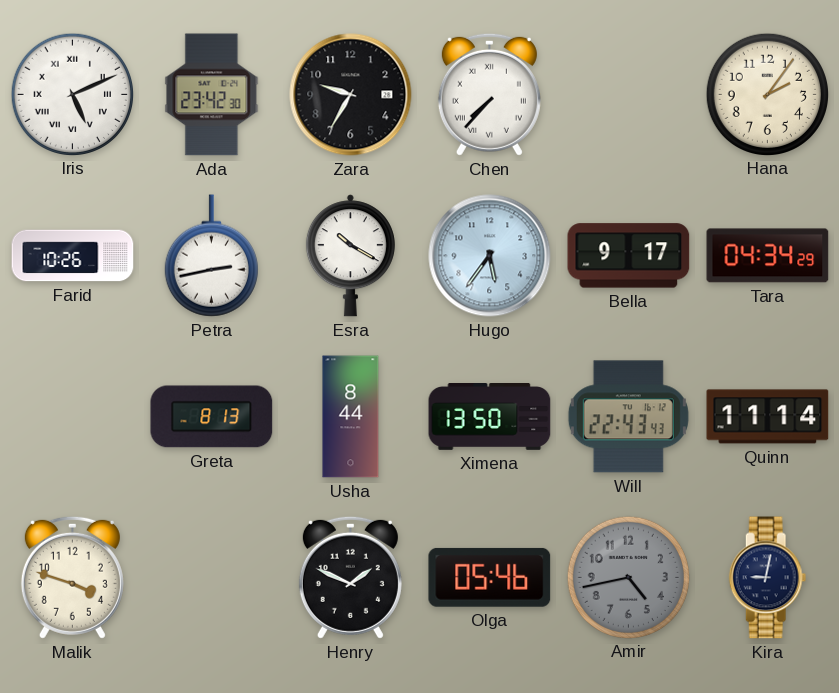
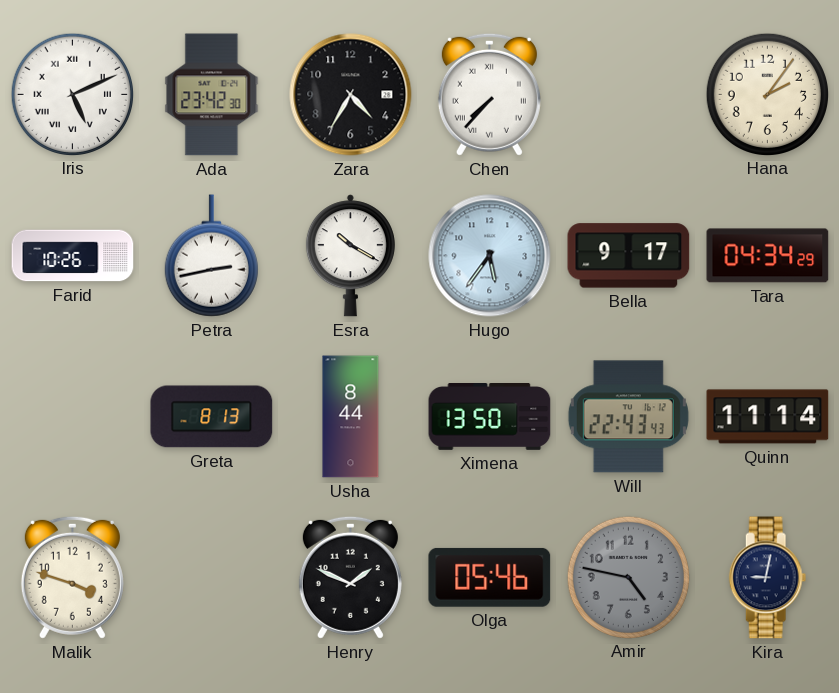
Zara: 9:35 -> 4:35 (351, 95)
Amir: 4:43 -> 4:47 (628, 577)
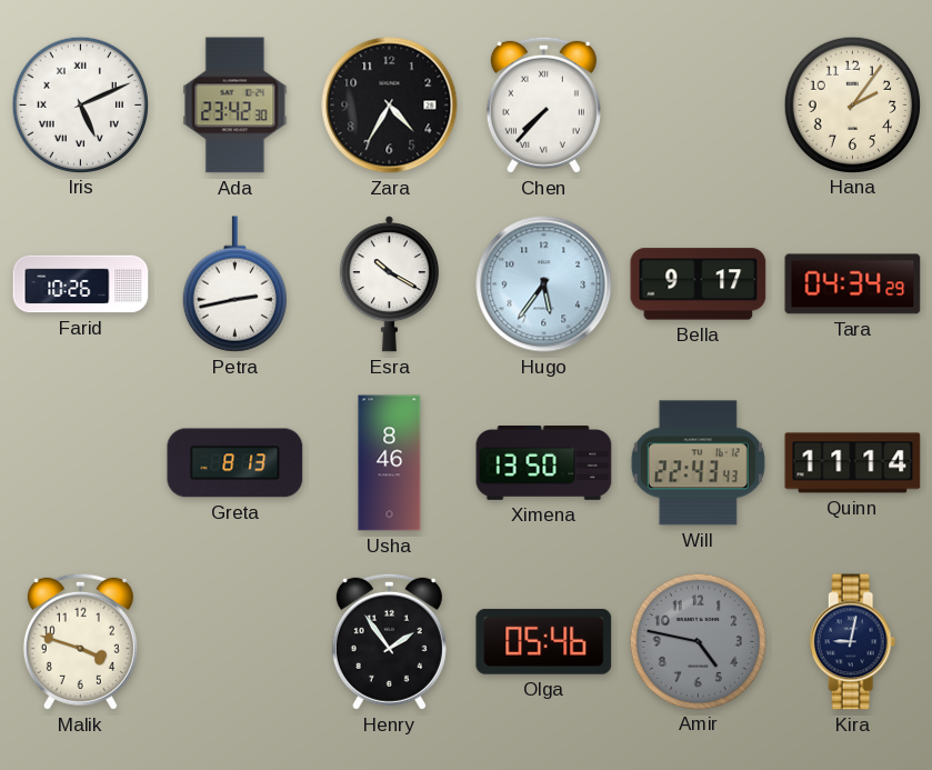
Usha: 8:44 -> 8:46 (390, 463)
Henry: 1:49 -> 1:54 (389, 641)
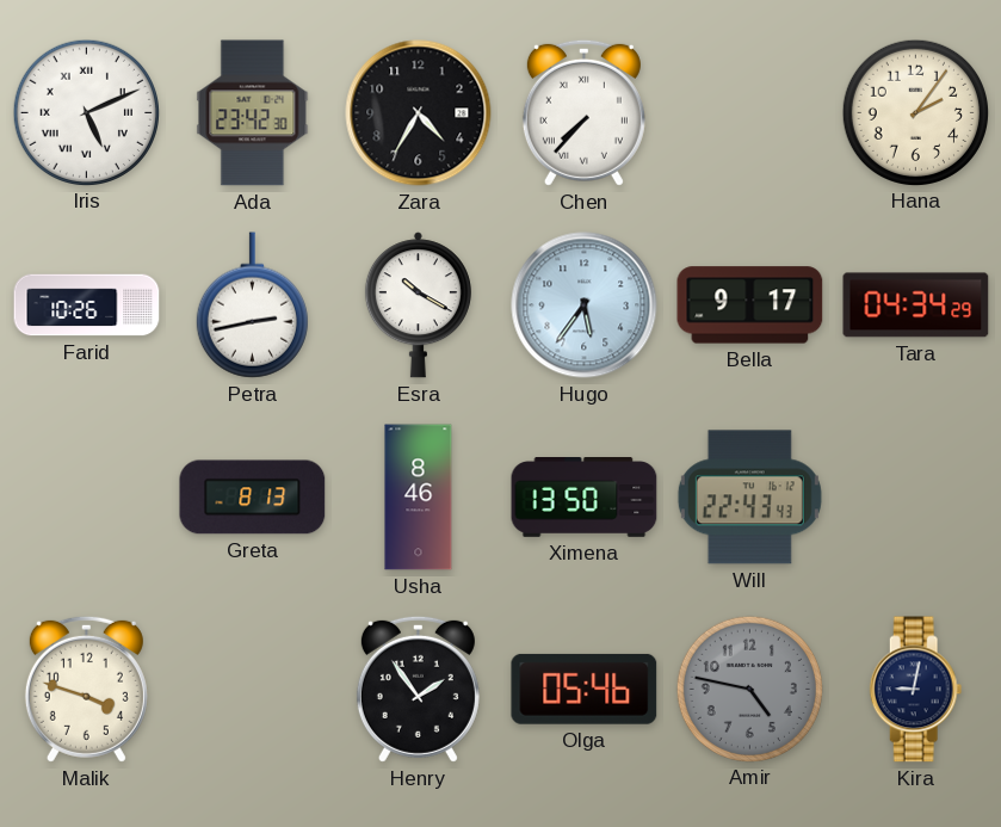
Quinn: 11:14 -> none (853, 463)
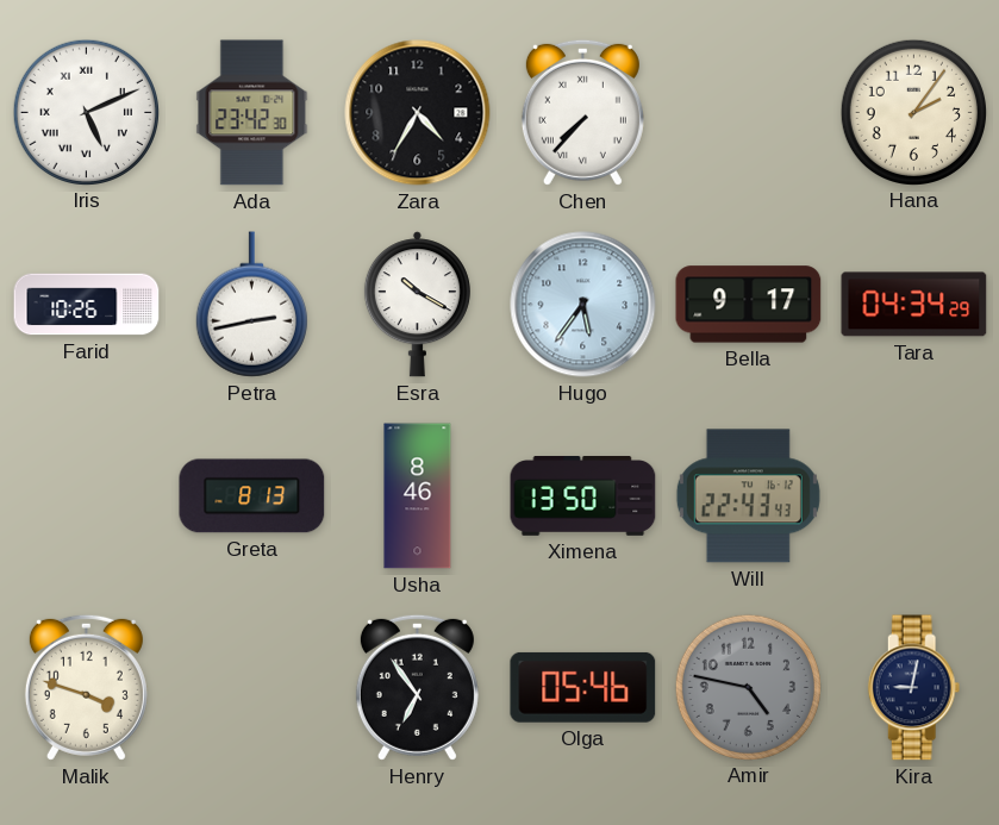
Henry: 1:54 -> 6:54 (417, 687)
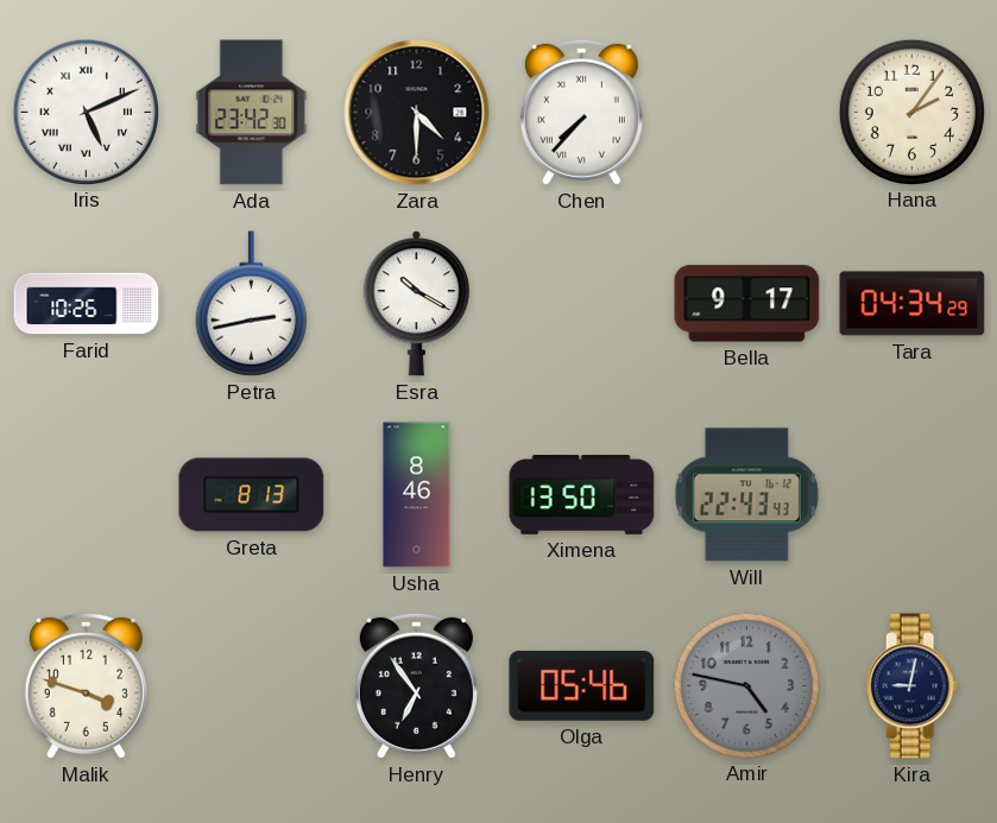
Zara: 4:35 -> 4:30 (417, 113)
Hugo: 5:36 -> none (583, 305)
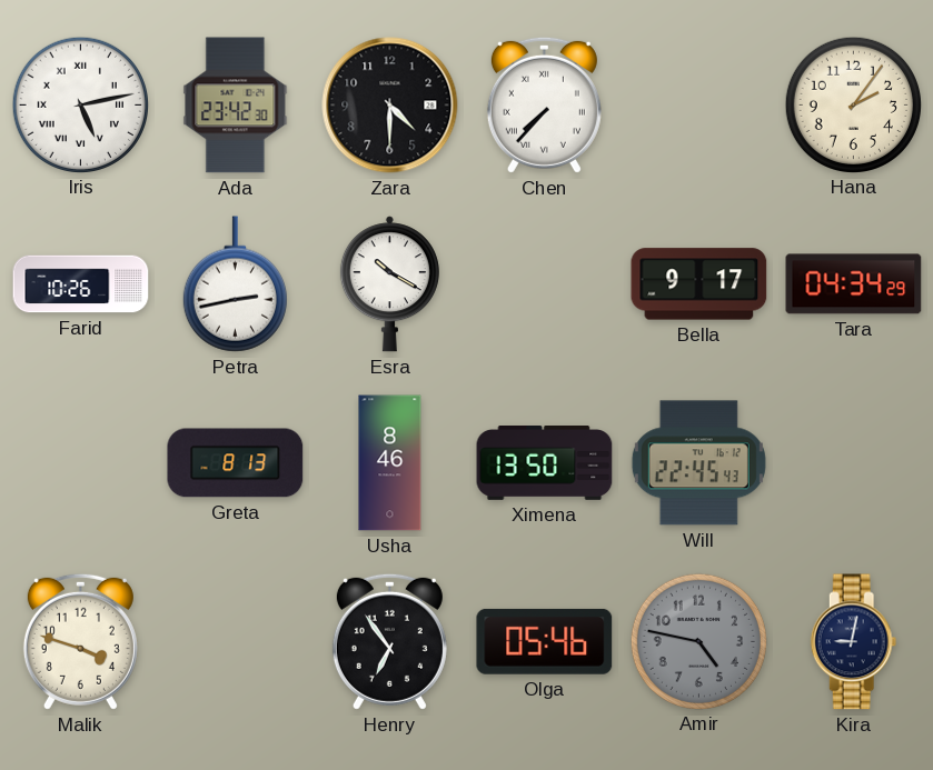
Iris: 5:11 -> 5:13 (80, 104)
Will: 22:43 -> 22:45 (698, 463)
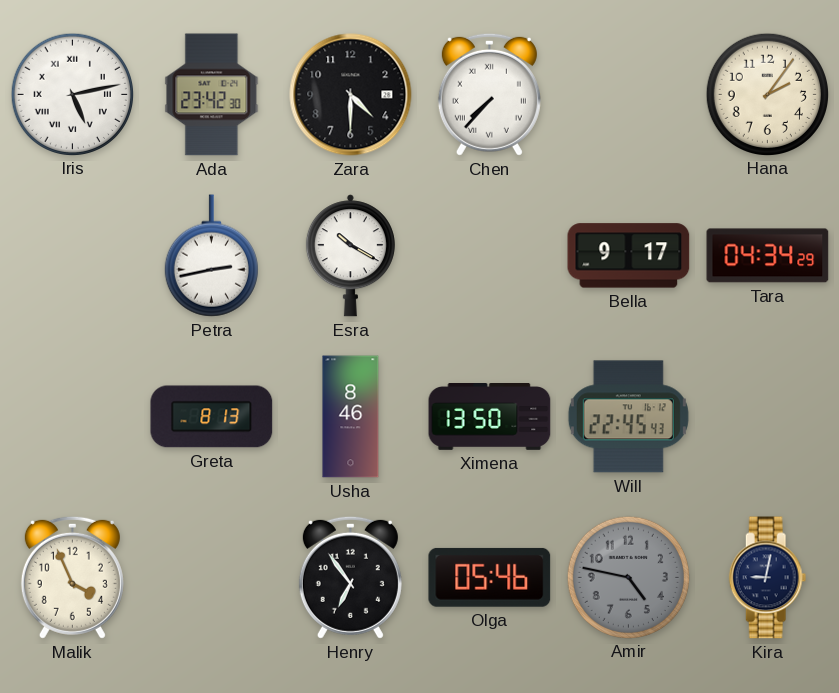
Farid: 10:26 -> none (81, 284)
Malik: 3:48 -> 3:56 (72, 577)
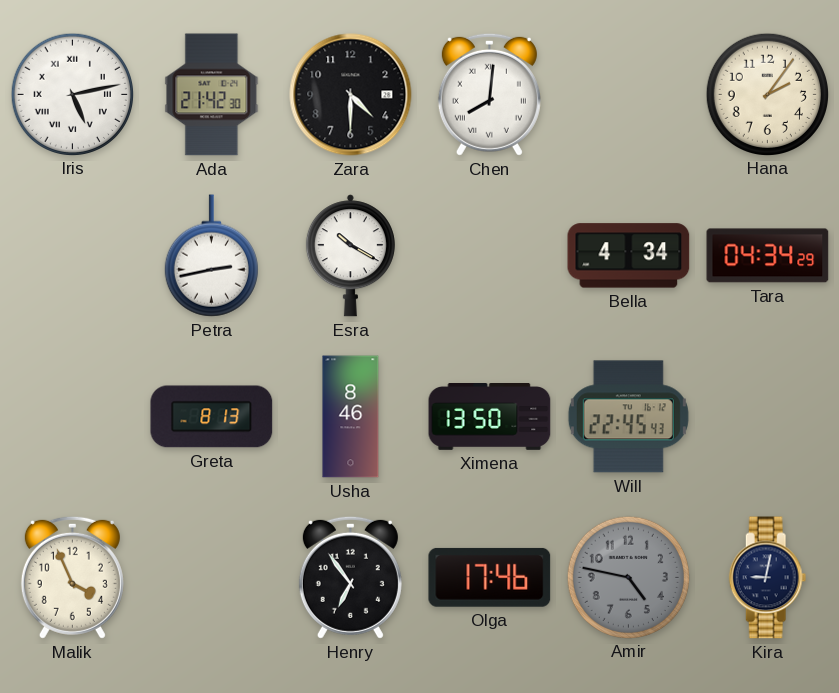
Ada: 23:42 -> 21:42 (212, 95)
Chen: 7:37 -> 8:01 (489, 94)
Bella: 9:17 -> 4:34 (629, 256)
Olga: 05:46 -> 17:46 (490, 577)
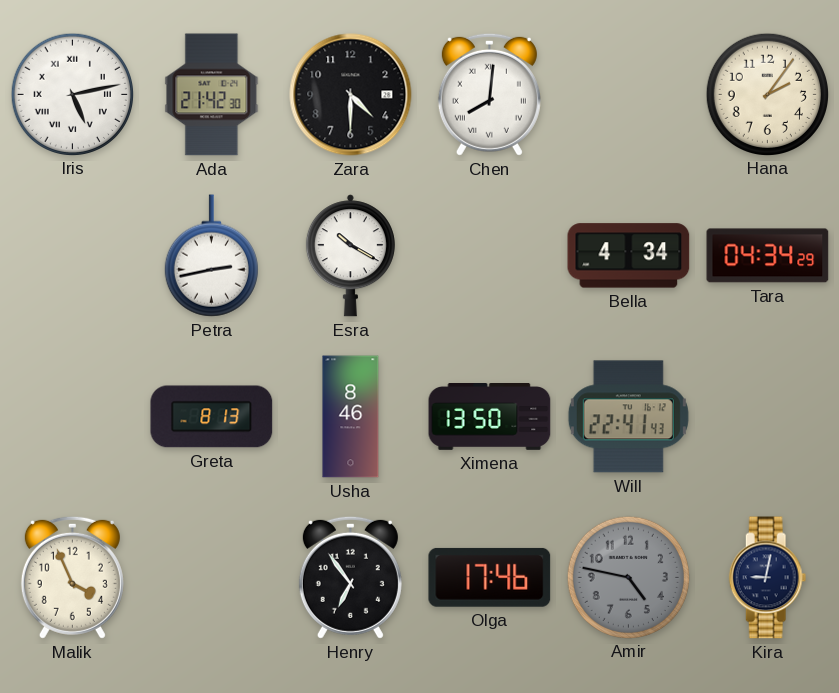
Will: 22:45 -> 22:41 (628, 417)
